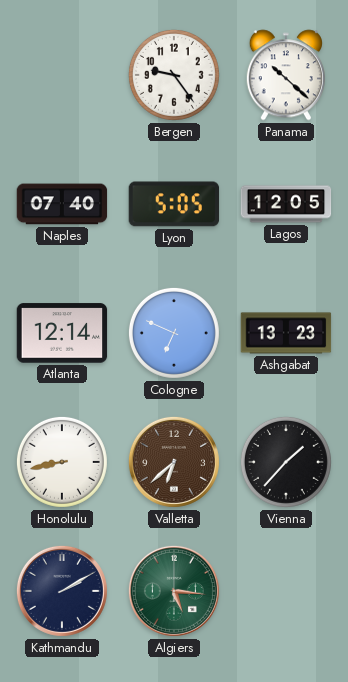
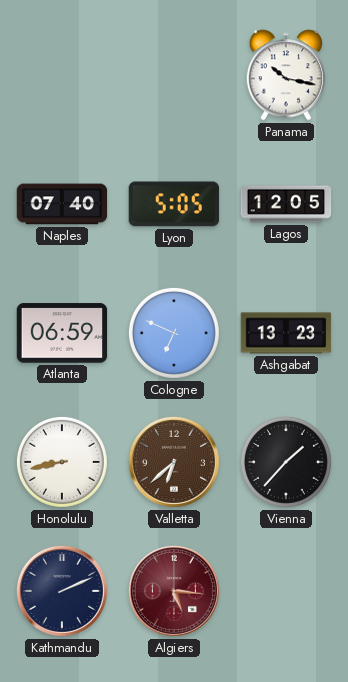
Bergen: 9:24 -> none (174, 75)
Panama: 10:22 -> 10:17 (286, 75)
Atlanta: 12:14 -> 06:59 (62, 333)
Kathmandu: 2:10 -> 2:11 (62, 591)
Algiers dial: green -> burgundy (174, 591)
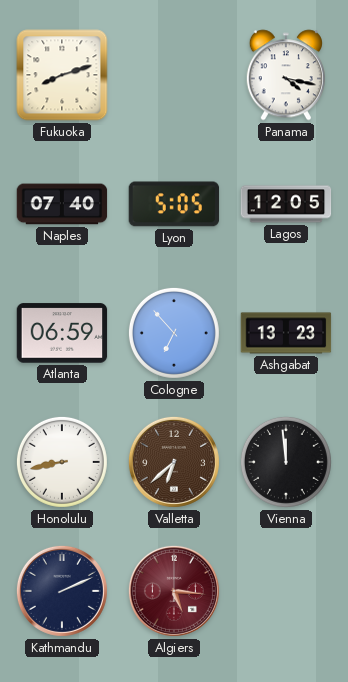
Fukuoka: none -> 8:12 (62, 75)
Panama: 10:17 -> 4:17 (286, 75)
Cologne: 6:49 -> 6:53 (174, 333)
Vienna: 1:37 -> 11:59 (286, 462)
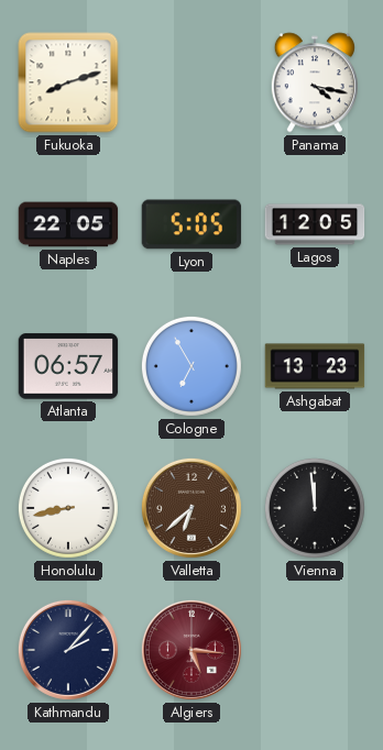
Naples: 07:40 -> 22:05 (68, 224)
Atlanta: 06:59 -> 06:57 (68, 366)
Cologne: 6:53 -> 6:55 (191, 366)
Kathmandu: 2:11 -> 2:07 (68, 650)
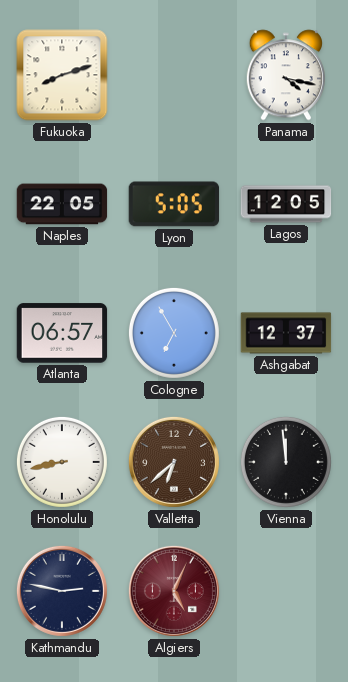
Ashgabat: 13:23 -> 12:37 (286, 333)
Kathmandu: 2:07 -> 2:47 (62, 591)
Algiers: 5:16 -> 5:04 (174, 591)
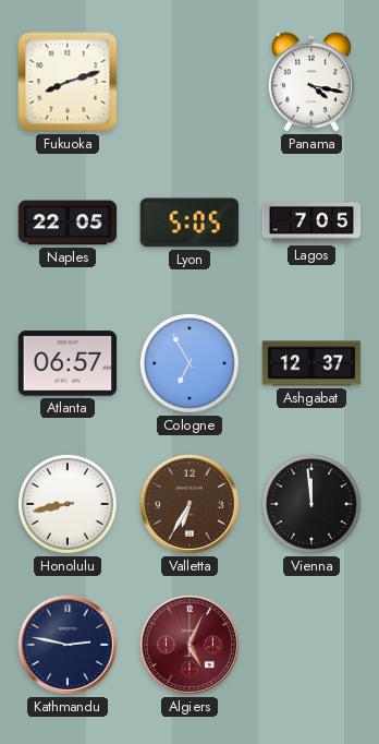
Lagos: 12:05 -> 7:05 (311, 223)
Valletta: 6:38 -> 6:35 (189, 504)
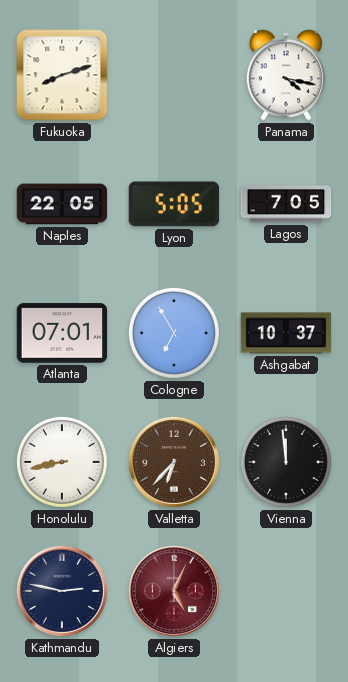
Atlanta: 06:57 -> 07:01 (62, 333)
Ashgabat: 12:37 -> 10:37 (286, 333)
Valletta: 6:35 -> 6:37 (174, 462)
